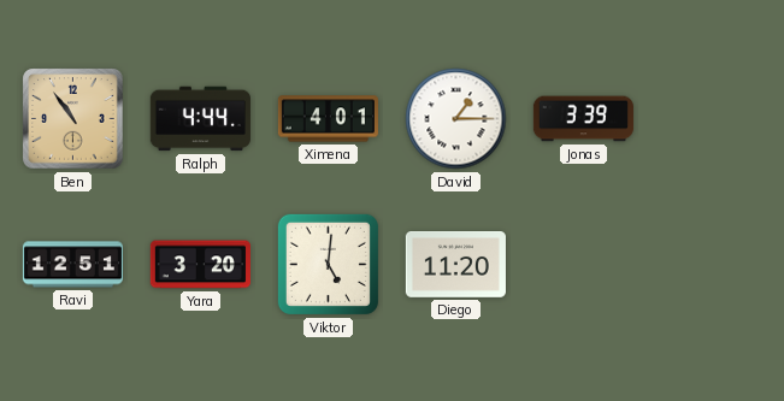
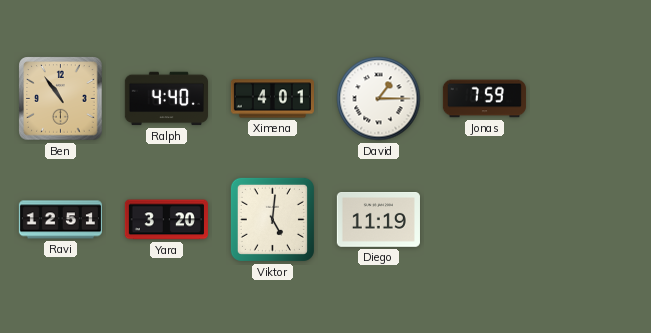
Ralph: 4:44 -> 4:40 (166, 99)
Jonas: 3:39 -> 7:59 (484, 99)
Diego: 11:20 -> 11:19 (378, 220)
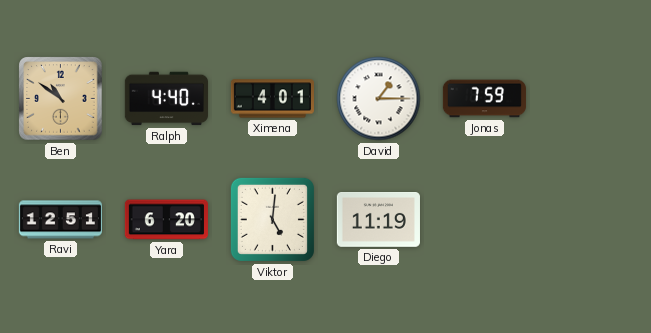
Ben: 10:54 -> 10:51 (61, 99)
Yara: 3:20 -> 6:20 (166, 220)
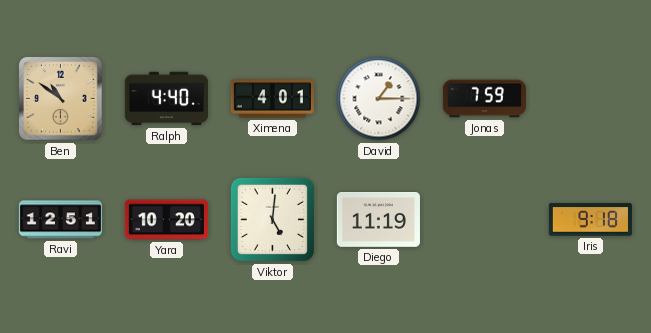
Yara: 6:20 -> 10:20 (166, 220)
Iris: none -> 9:18 (590, 220)
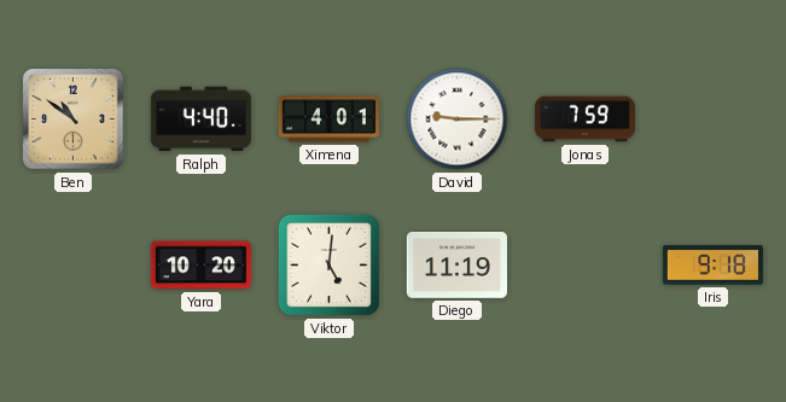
David: 1:15 -> 9:15 (458, 120)
Ravi: 12:51 -> none (60, 220)
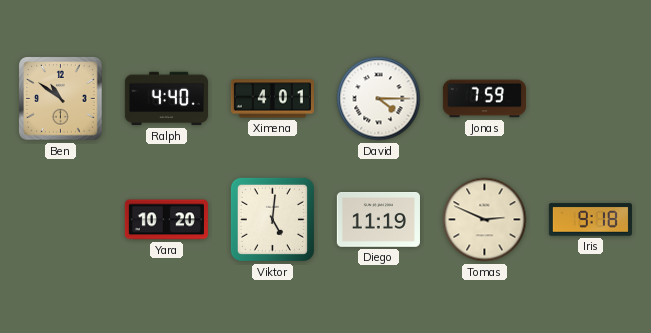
David: 9:15 -> 4:15 (379, 99)
Tomas: none -> 2:49 (485, 220)
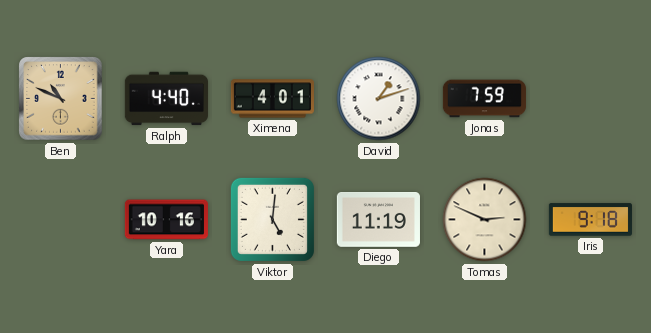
Ben: 10:51 -> 10:49 (61, 99)
David: 4:15 -> 1:12 (379, 99)
Yara: 10:20 -> 10:16 (166, 220)
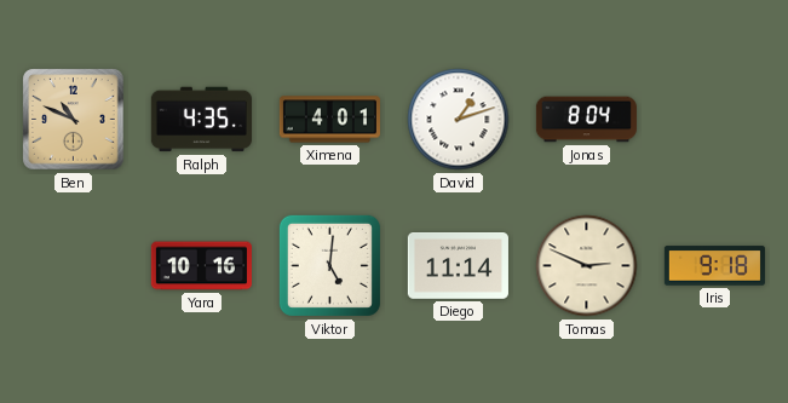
Ralph: 4:40 -> 4:35 (201, 120)
Jonas: 7:59 -> 8:04 (586, 120)
Diego: 11:19 -> 11:14 (458, 266)
